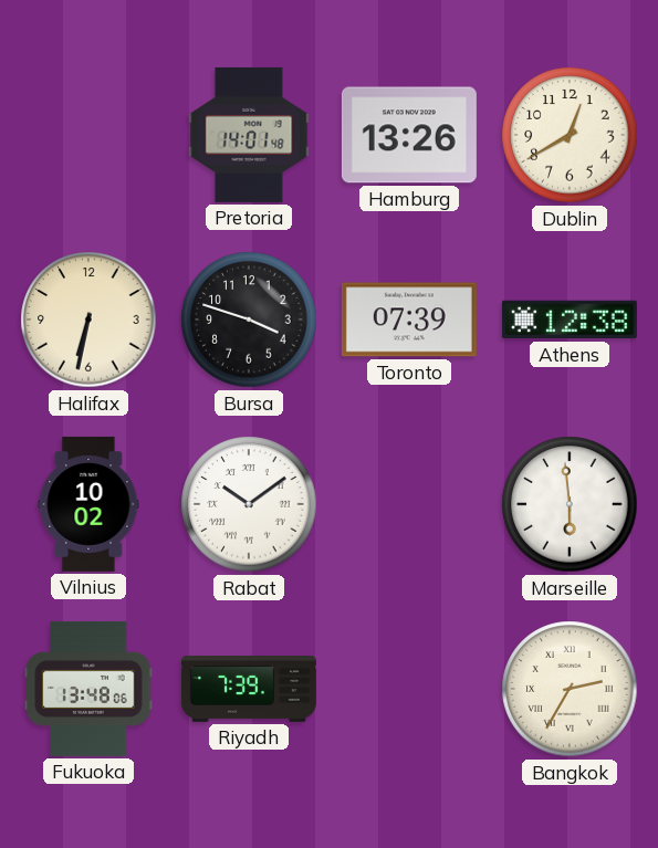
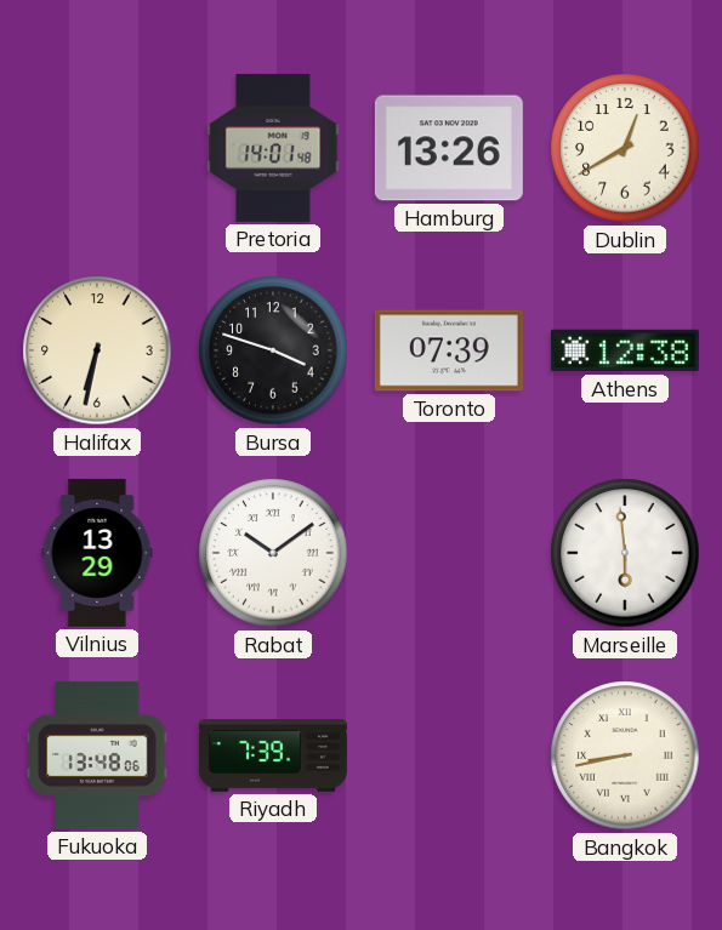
Vilnius: 10:02 -> 13:29 (97, 553)
Bangkok: 2:35 -> 8:43 (625, 755)
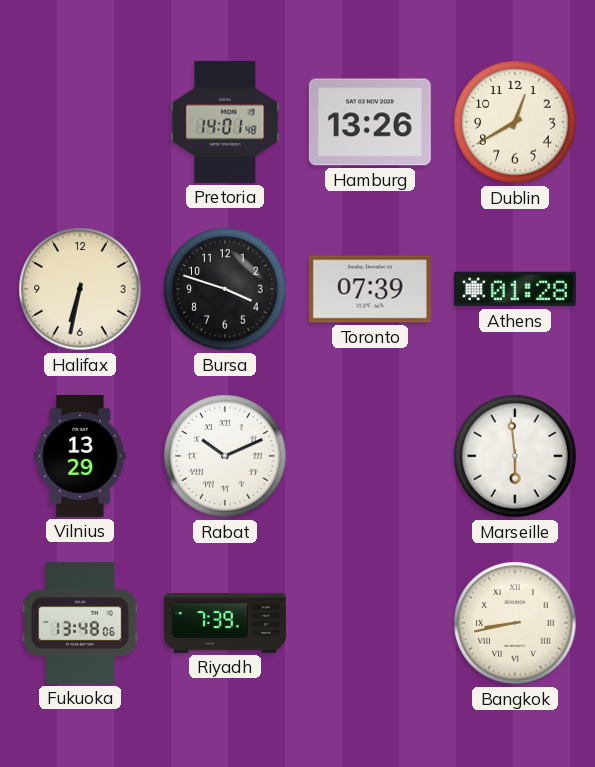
Athens: 12:38 -> 01:28 (515, 289)
Rabat: 10:09 -> 10:11 (225, 456)
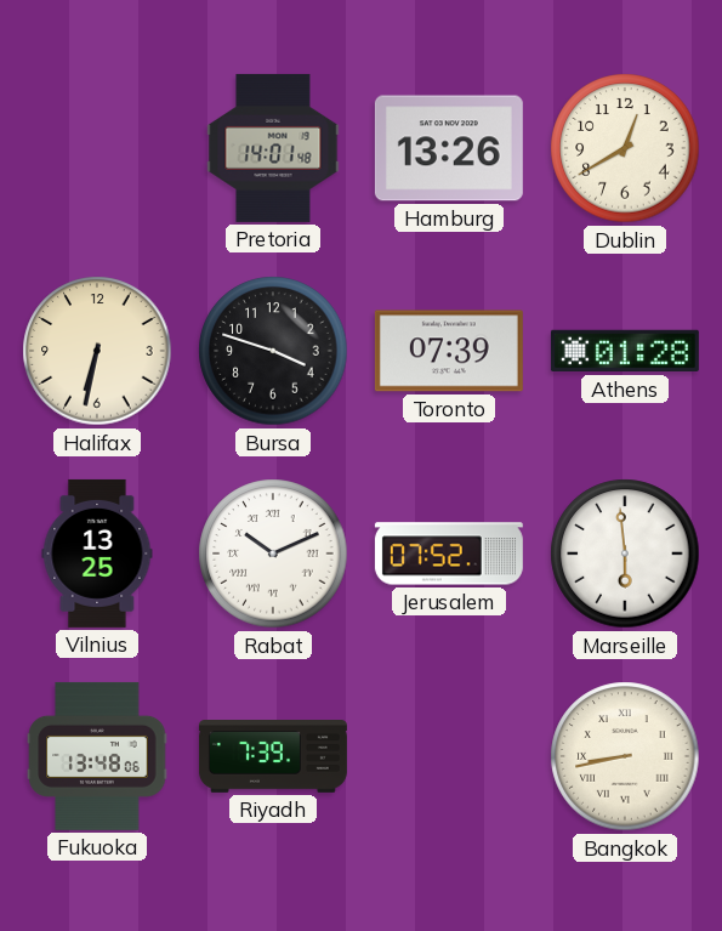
Vilnius: 13:29 -> 13:25 (97, 554)
Jerusalem: none -> 07:52 (449, 554)
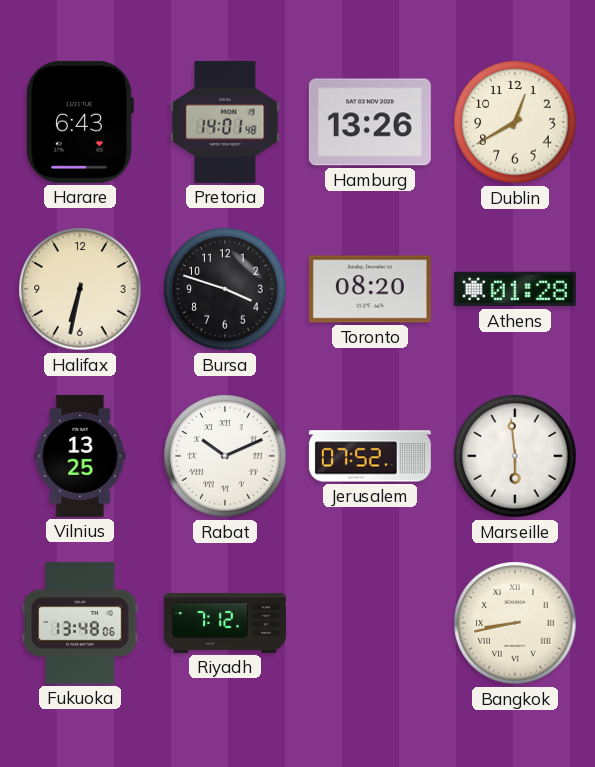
Harare: none -> 6:43 (80, 122)
Toronto: 07:39 -> 08:20 (370, 289)
Riyadh: 7:39 -> 7:12 (225, 624)
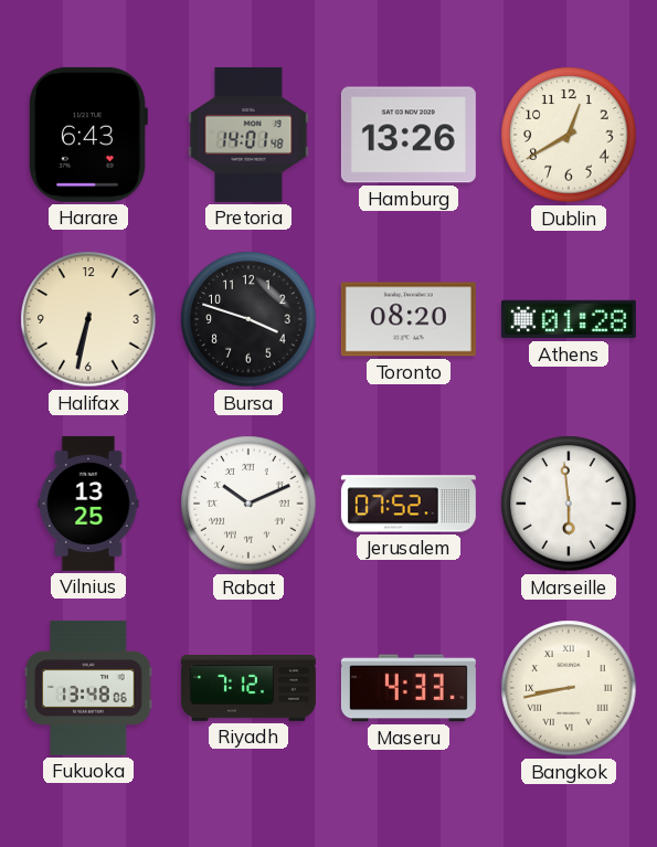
Maseru: none -> 4:33 (409, 688)
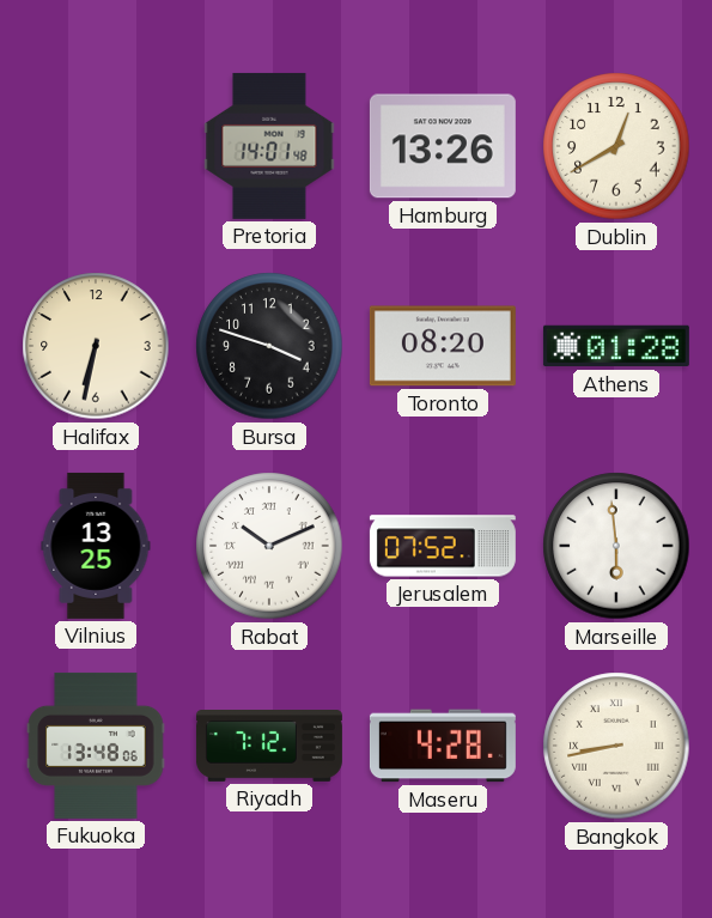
Harare: 6:43 -> none (88, 135)
Maseru: 4:33 -> 4:28 (443, 746)
